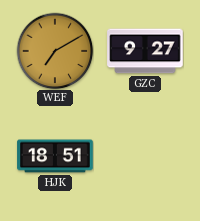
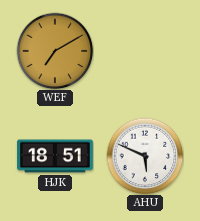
GZC: 9:27 -> none (145, 51)
AHU: none -> 5:49 (145, 156)
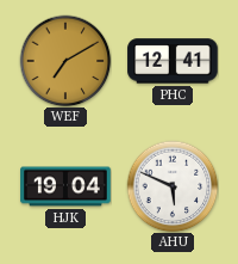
PHC: none -> 12:41 (173, 61)
HJK: 18:51 -> 19:04 (65, 186)
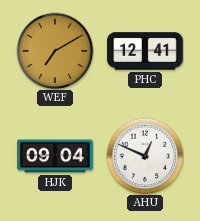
HJK: 19:04 -> 09:04 (55, 156)
AHU: 5:49 -> 12:49 (145, 156)
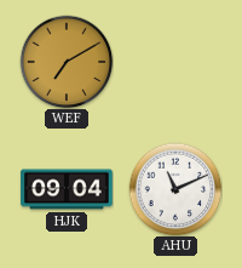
PHC: 12:41 -> none (145, 51)
AHU: 12:49 -> 11:11 (175, 189)
